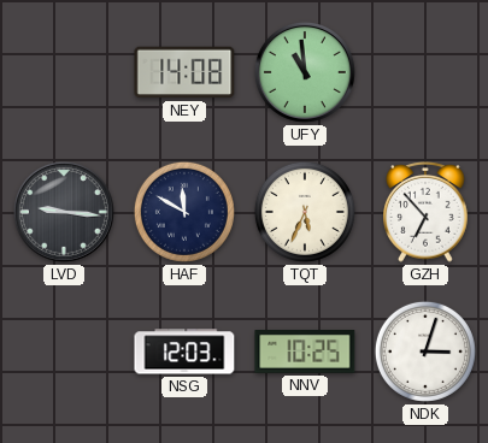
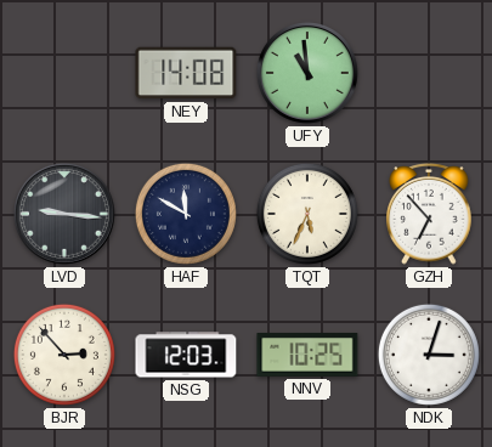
BJR: none -> 2:53 (64, 355)
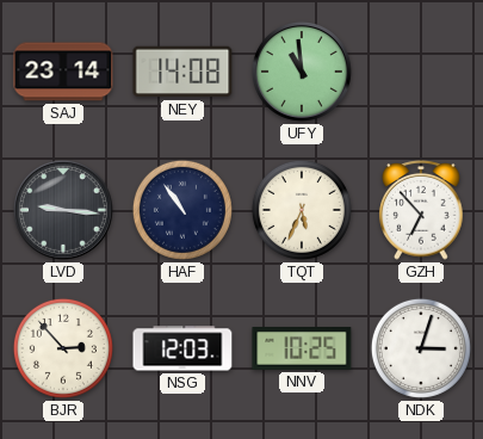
SAJ: none -> 23:14 (63, 72)
HAF: 11:50 -> 10:54 (182, 210)
